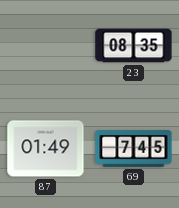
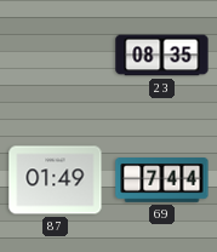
69: 7:45 -> 7:44 (162, 181)
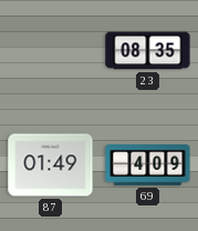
69: 7:44 -> 4:09 (148, 165)
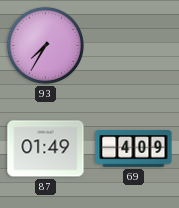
93: none -> 7:35 (45, 45)
23: 08:35 -> none (148, 51)
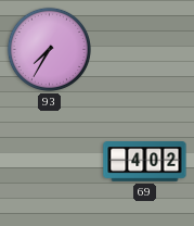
87: 01:49 -> none (46, 149)
69: 4:09 -> 4:02 (145, 162)
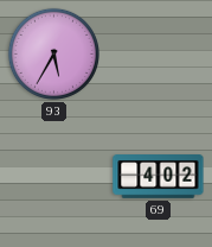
93: 7:35 -> 5:35 (53, 53)
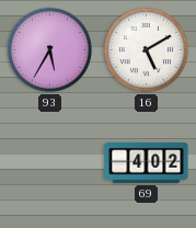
16: none -> 5:10 (146, 49)
